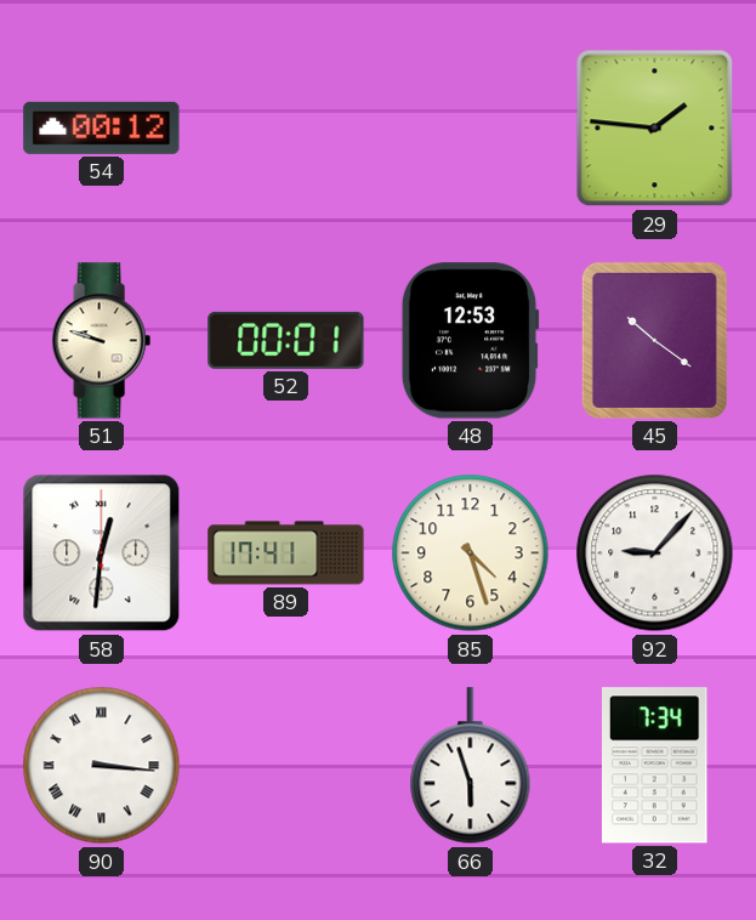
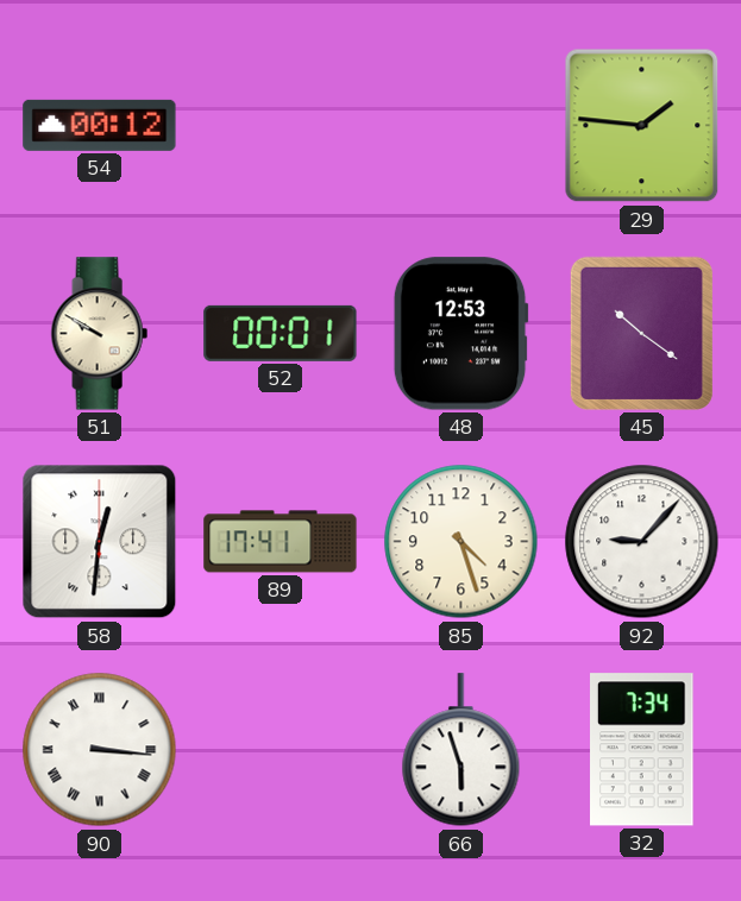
51: 9:48 -> 9:50 (99, 334)
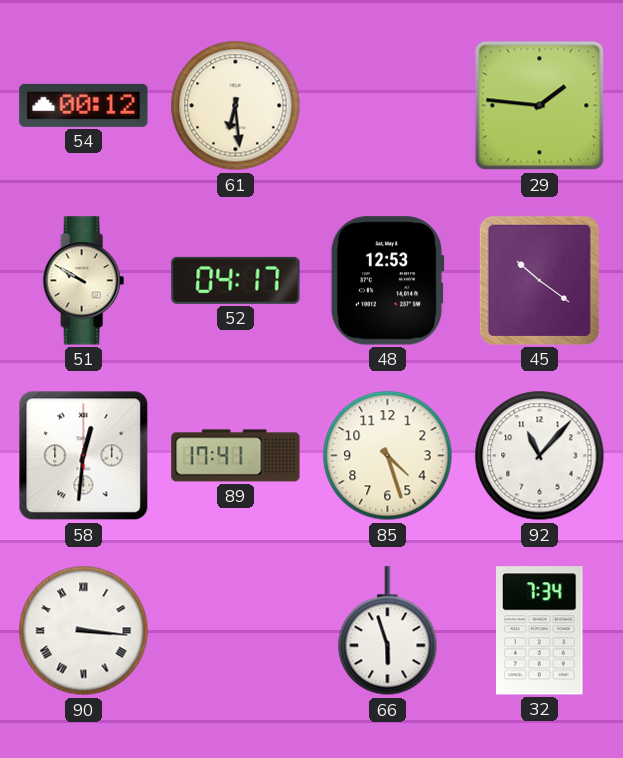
61: none -> 6:29 (236, 106)
52: 00:01 -> 04:17 (236, 280)
92: 9:07 -> 11:07 (540, 456)
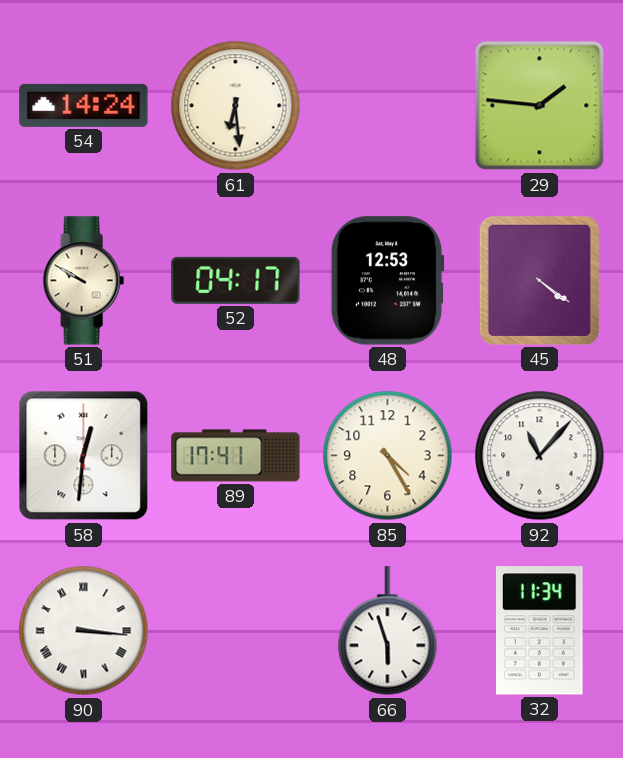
54: 00:12 -> 14:24 (84, 105)
45: 10:21 -> 4:21 (539, 280)
85: 4:27 -> 4:25 (388, 456)
32: 7:34 -> 11:34 (540, 631)
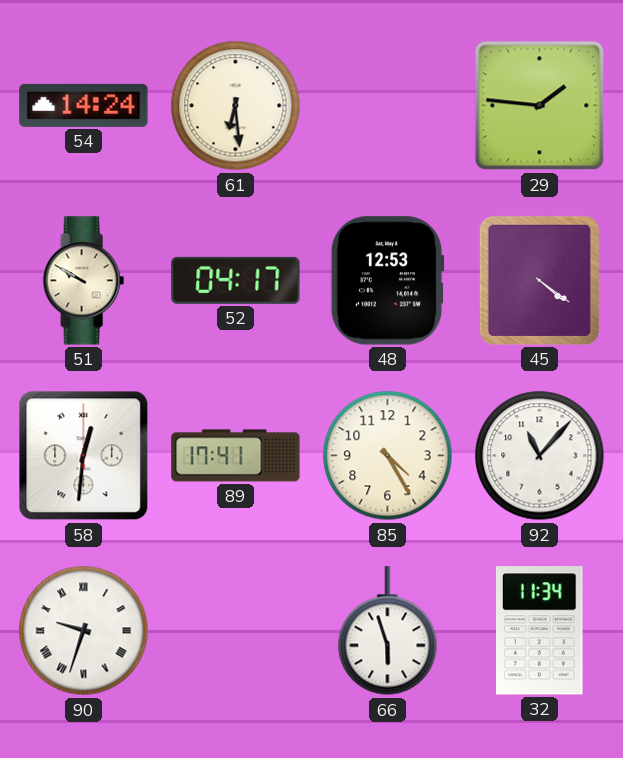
90: 3:16 -> 9:33 (84, 631)
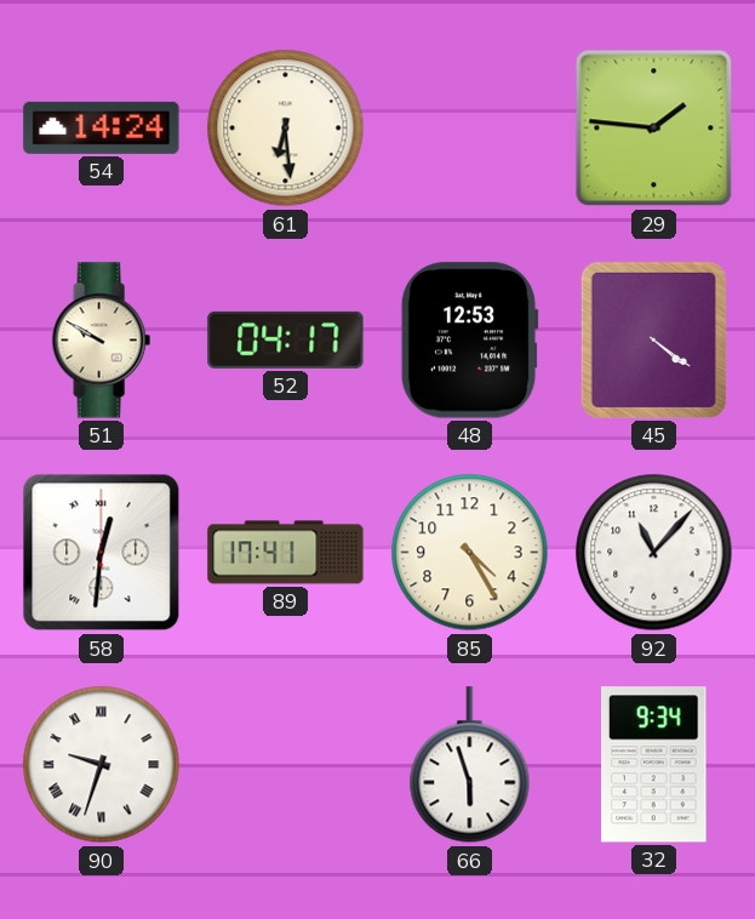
32: 11:34 -> 9:34 (654, 765)
